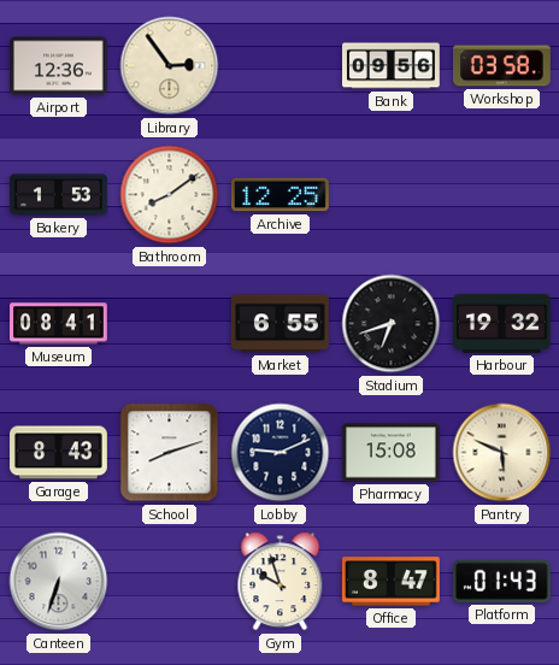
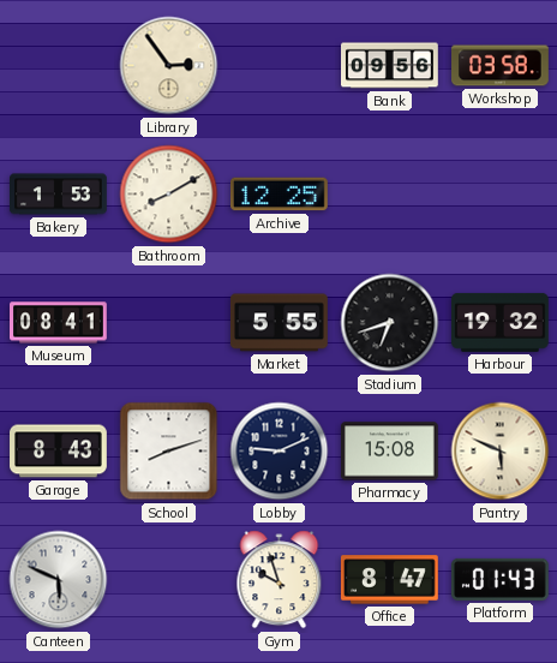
Airport: 12:36 -> none (59, 66)
Bathroom: 8:09 -> 8:10 (169, 195)
Market: 6:55 -> 5:55 (280, 323)
Canteen: 6:33 -> 5:49 (59, 580)
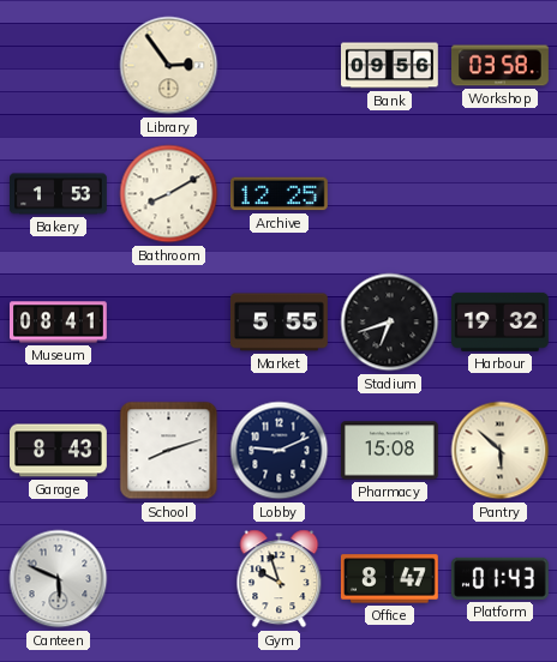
Pantry: 5:49 -> 5:52 (501, 451)
